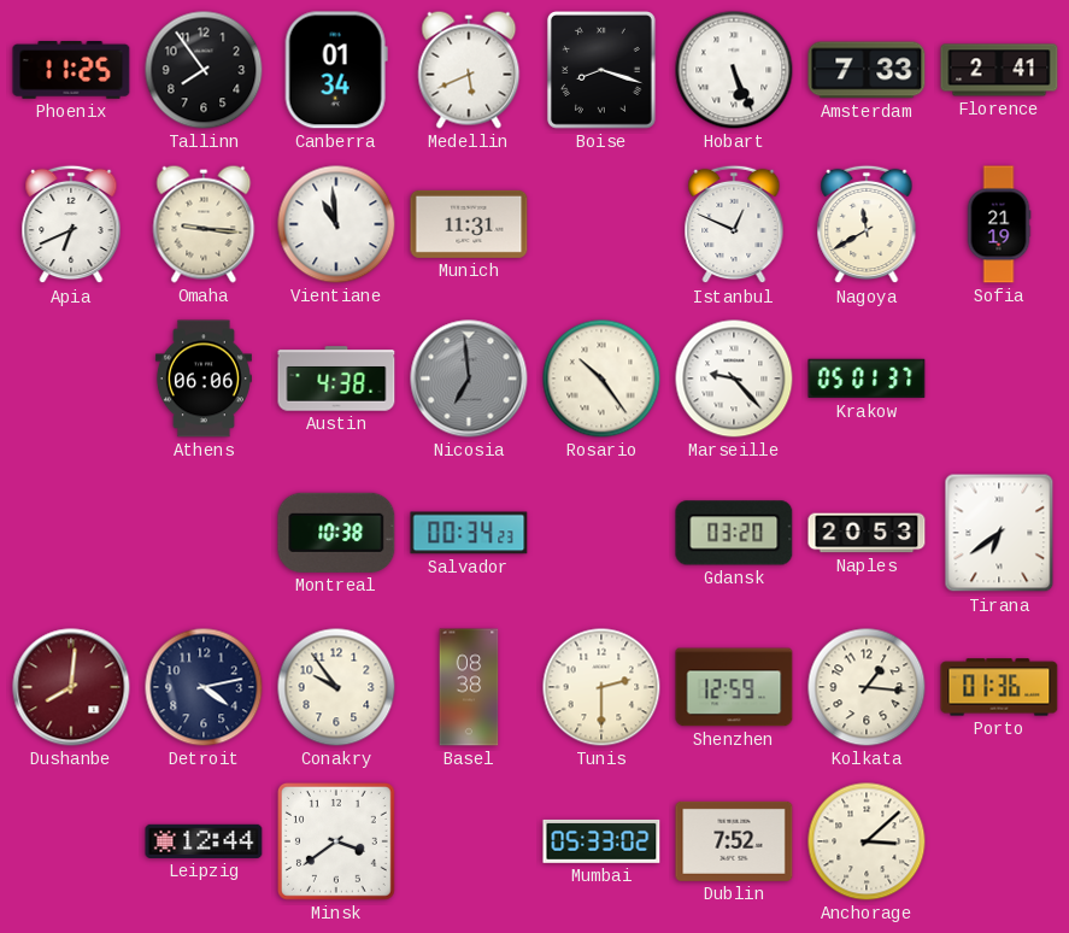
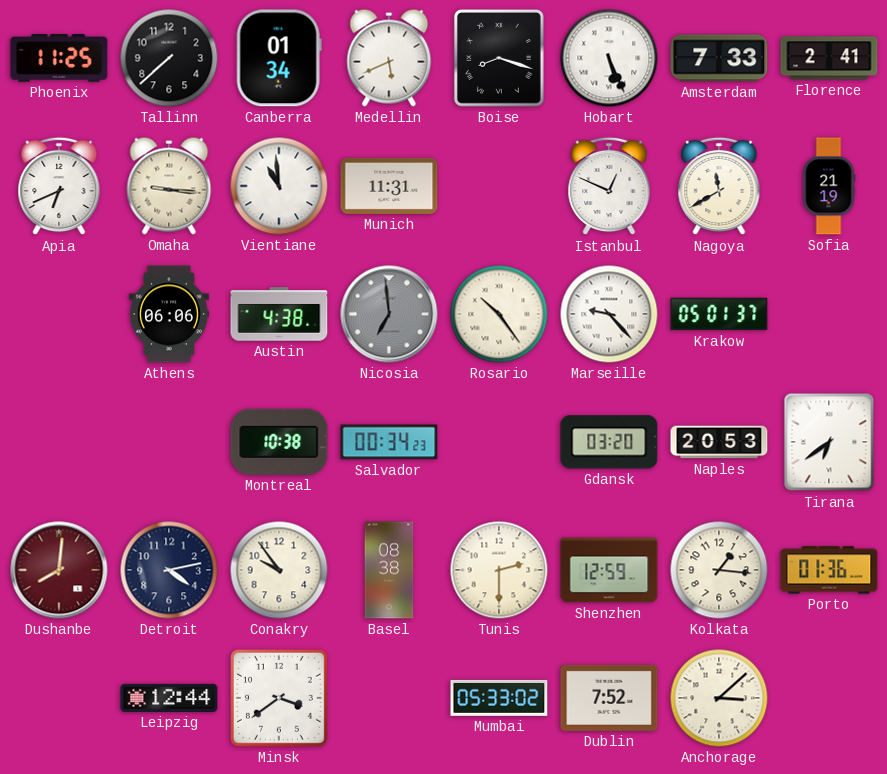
Tallinn: 7:54 -> 7:38 (169, 58)
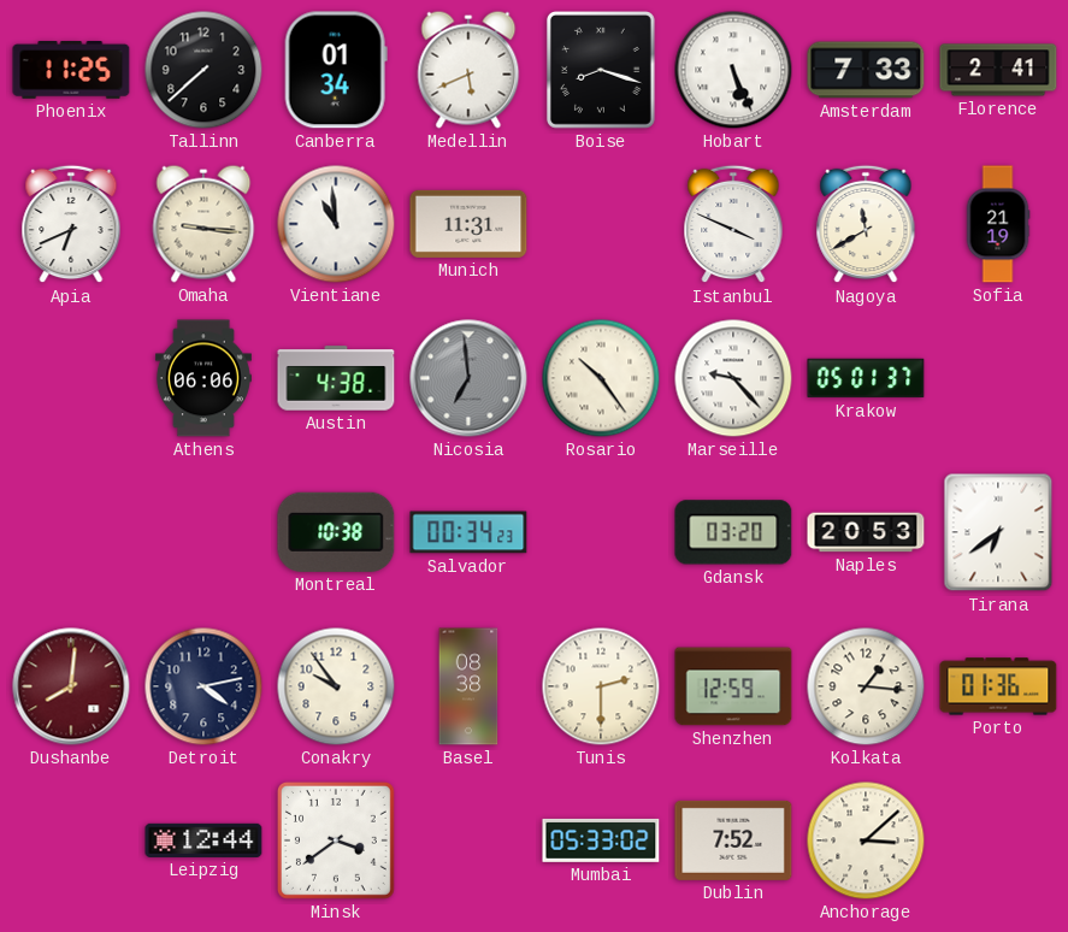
Istanbul: 12:49 -> 3:49 (733, 224)
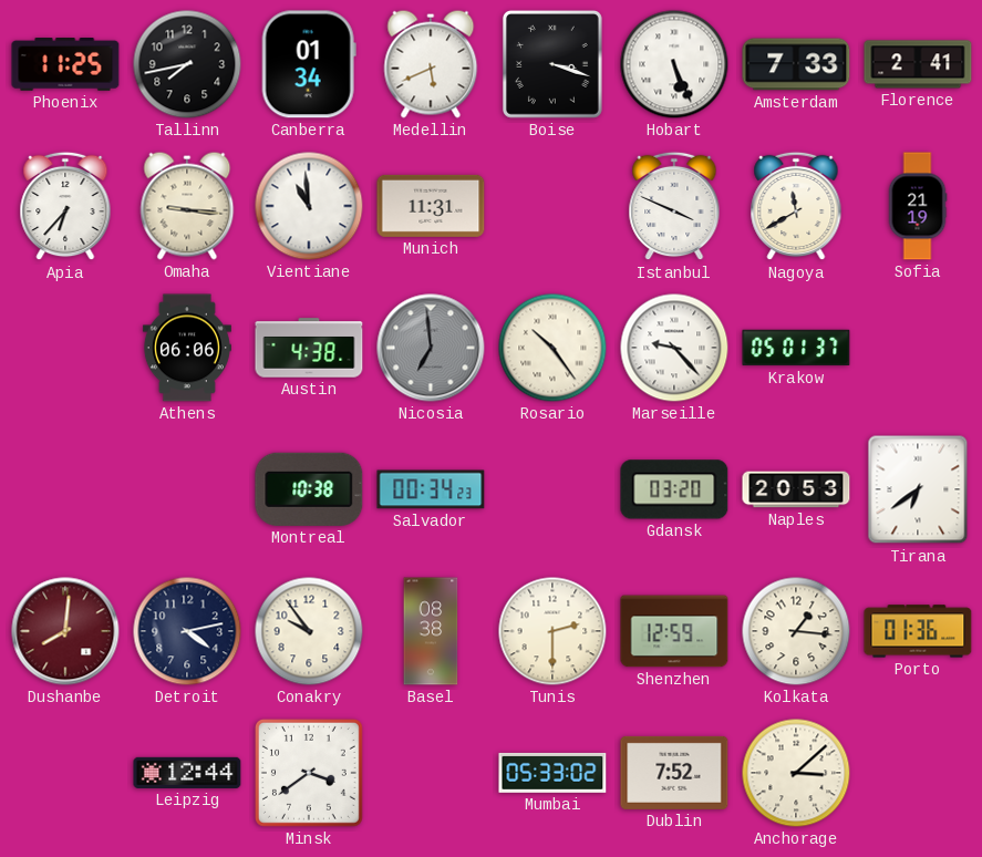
Tallinn: 7:38 -> 7:43 (187, 64)
Boise: 8:18 -> 3:18 (552, 65)
Apia: 6:41 -> 6:37 (65, 206)
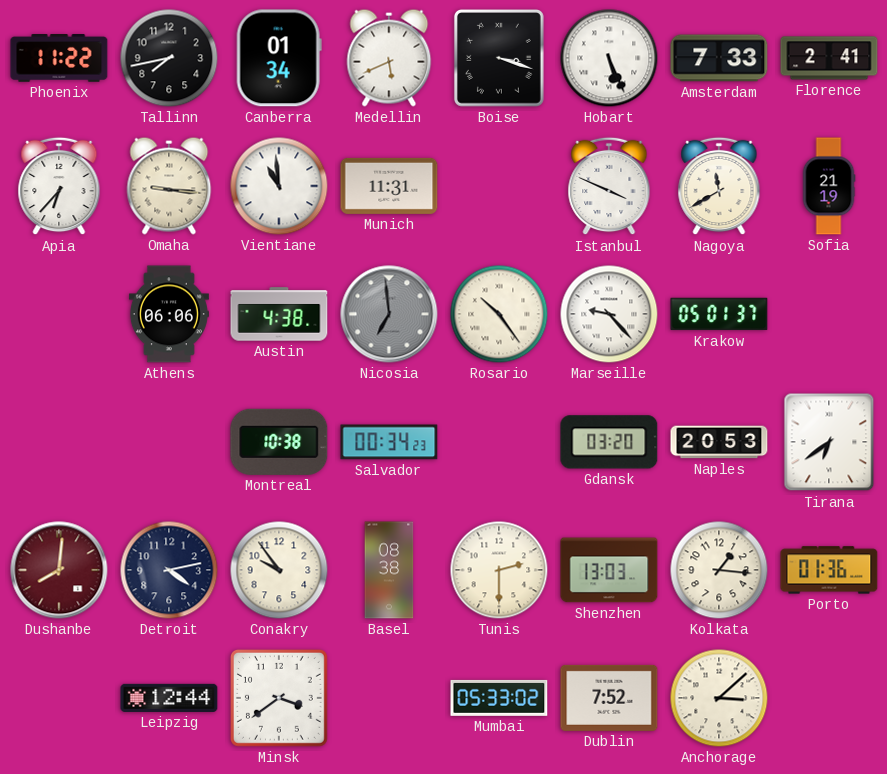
Phoenix: 11:25 -> 11:22 (59, 59)
Shenzhen: 12:59 -> 13:03 (609, 570)
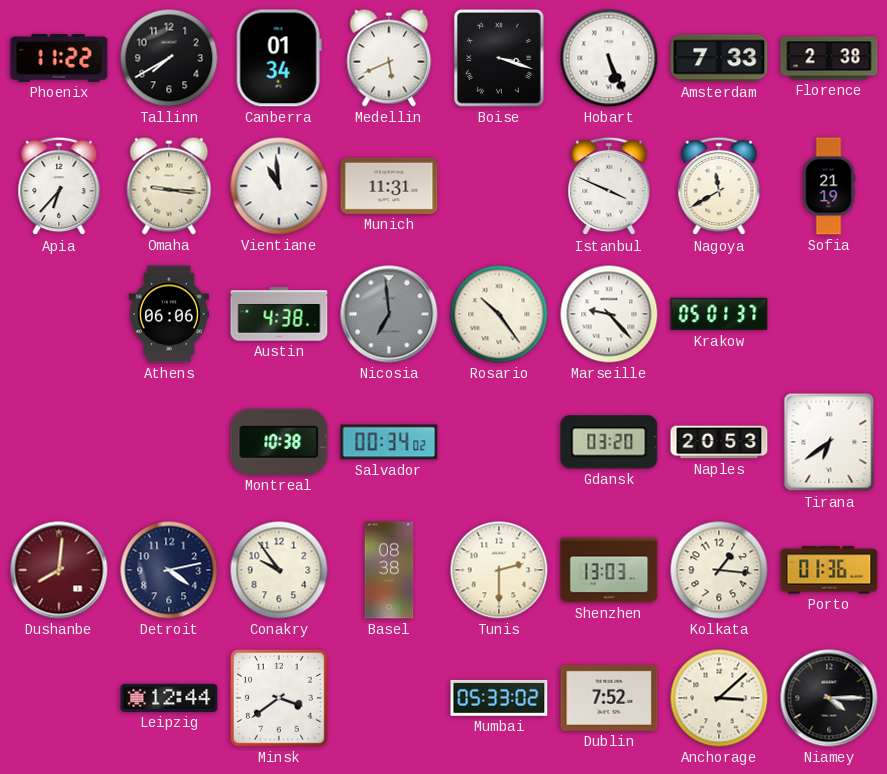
Tallinn: 7:43 -> 7:40 (169, 58)
Florence: 2:41 -> 2:38 (829, 58)
Salvador: 00:34:23 -> 00:34:02 (389, 442)
Niamey: none -> 4:15 (829, 698)
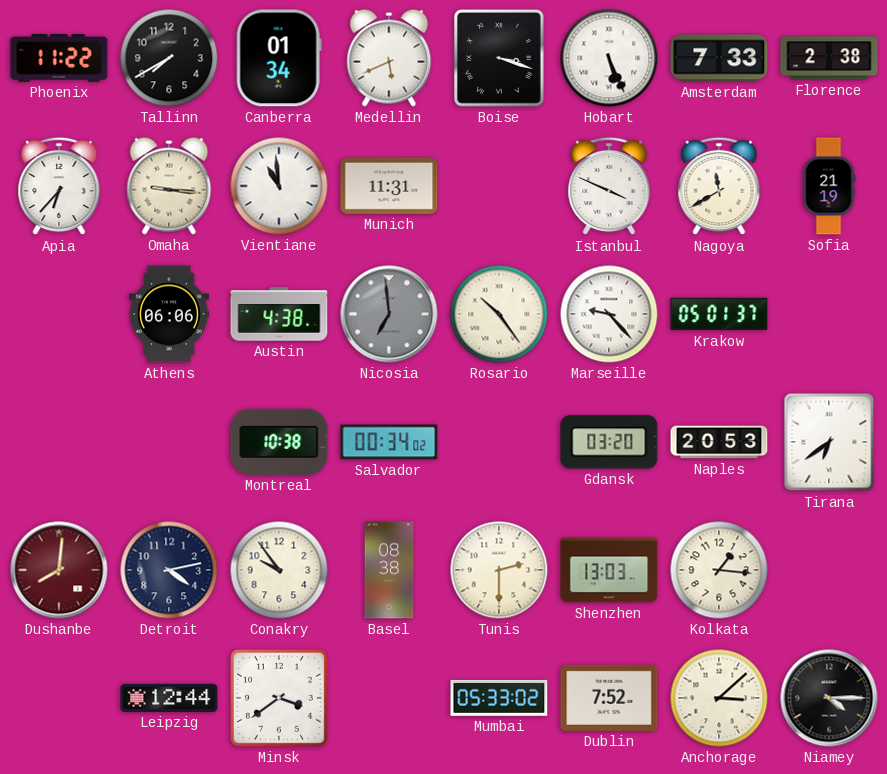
Porto: 01:36 -> none (829, 570)
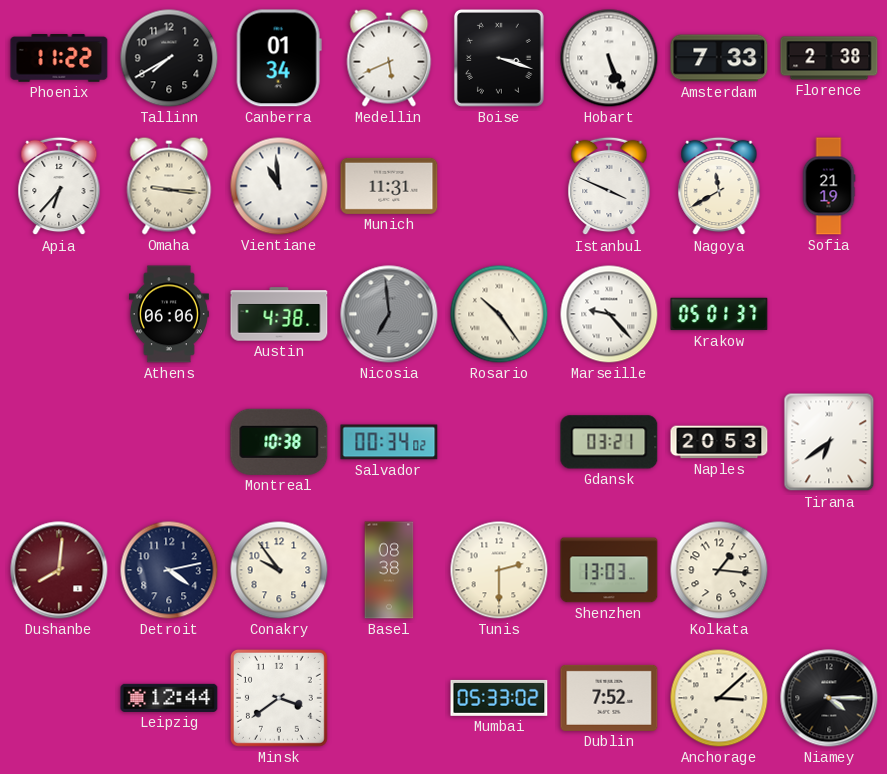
Gdansk: 03:20 -> 03:21 (609, 442)
